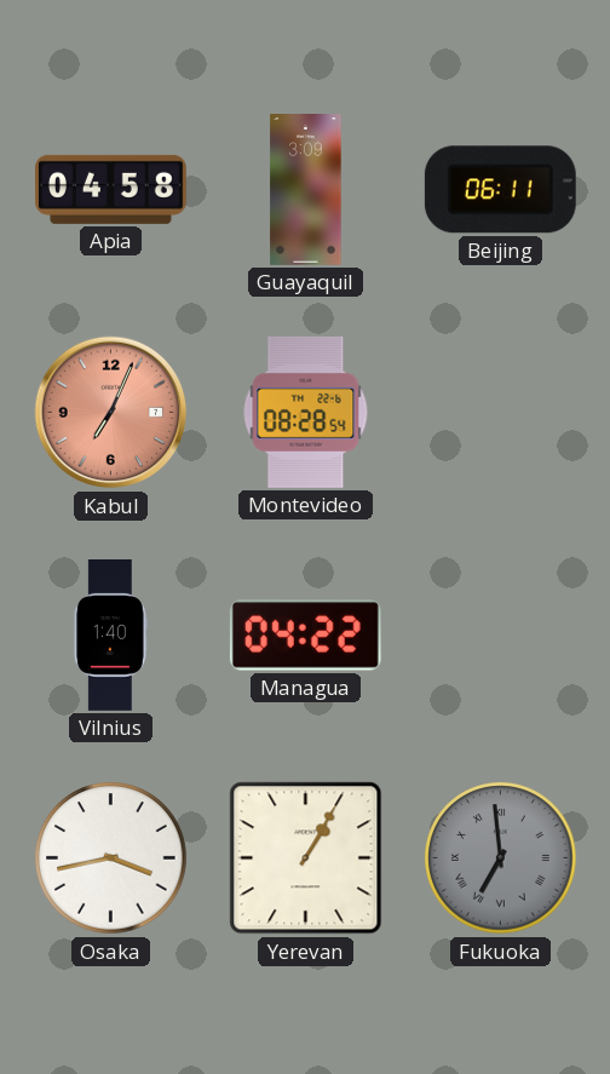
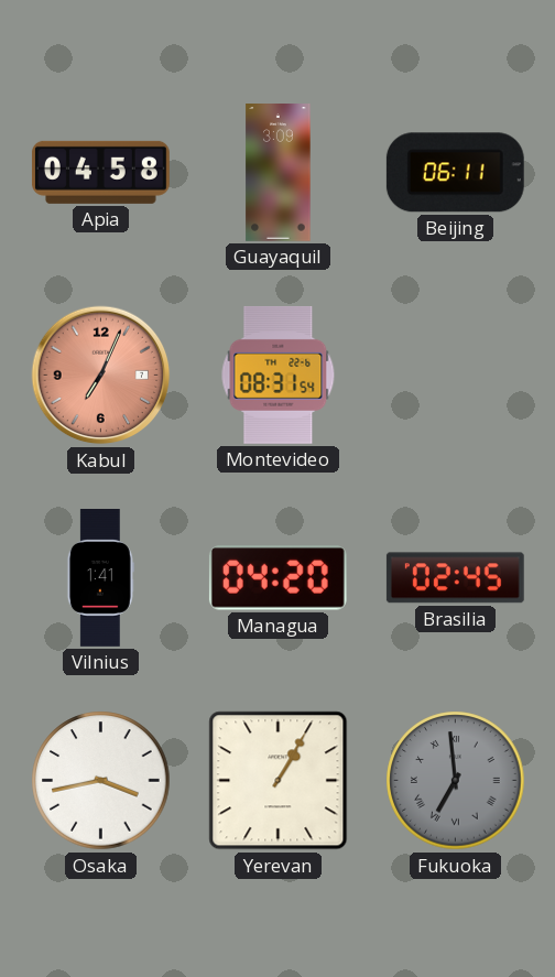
Montevideo: 08:28 -> 08:31 (279, 374)
Vilnius: 1:40 -> 1:41 (100, 578)
Managua: 04:22 -> 04:20 (277, 578)
Brasilia: none -> 02:45 (455, 578)
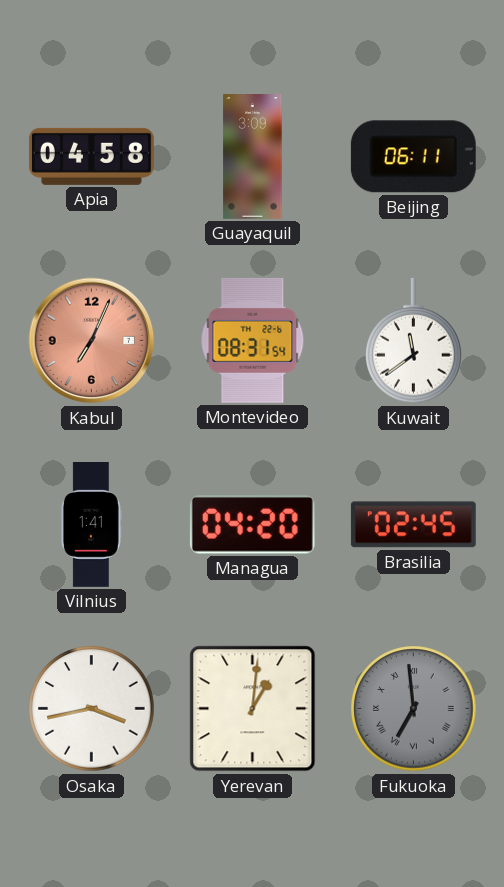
Kuwait: none -> 11:39 (414, 341)
Yerevan: 1:05 -> 1:01 (253, 709)
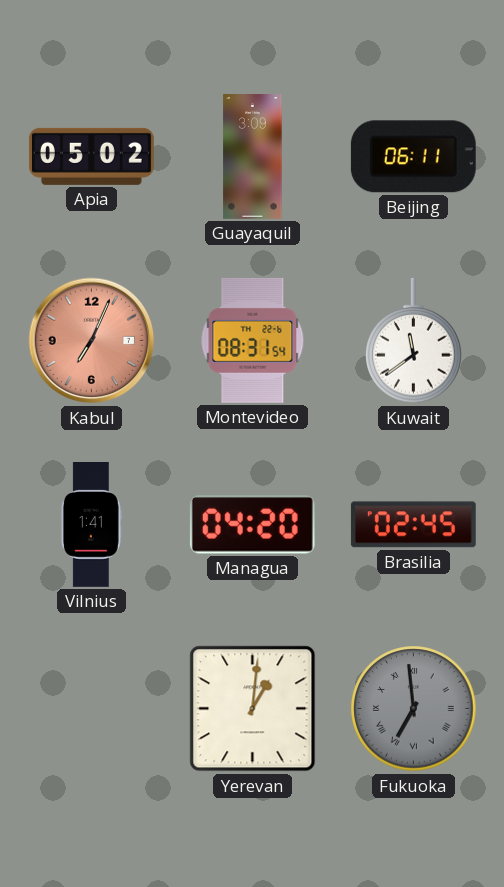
Apia: 04:58 -> 05:02 (91, 156)
Osaka: 3:43 -> none (92, 709)
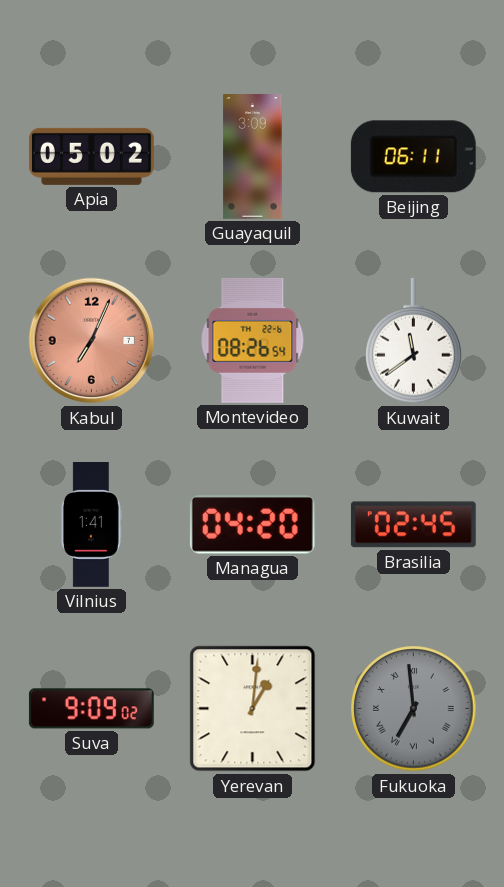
Montevideo: 08:31 -> 08:26 (253, 340)
Suva: none -> 9:09 (91, 709)
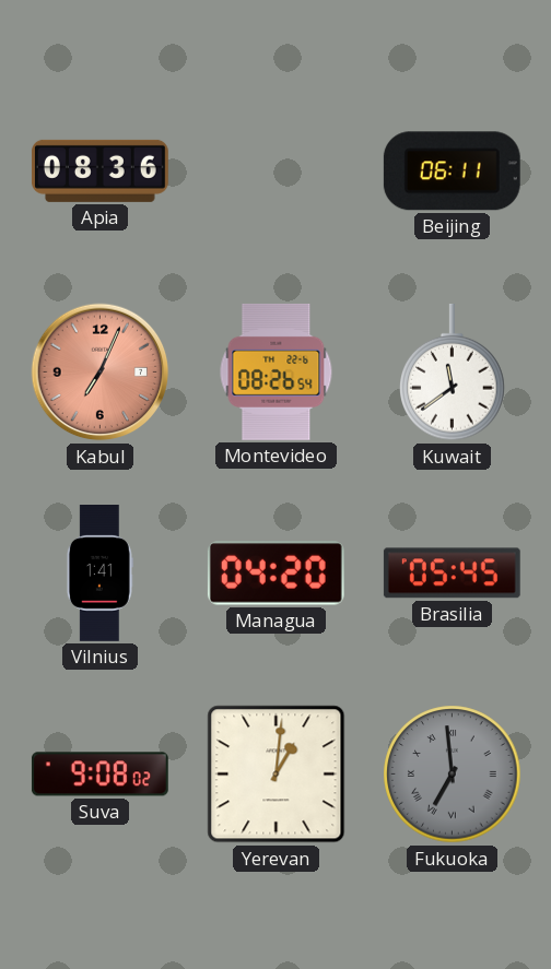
Apia: 05:02 -> 08:36 (99, 170)
Guayaquil: 3:09 -> none (253, 157)
Brasilia: 02:45 -> 05:45 (452, 574)
Suva: 9:09 -> 9:08 (99, 775)
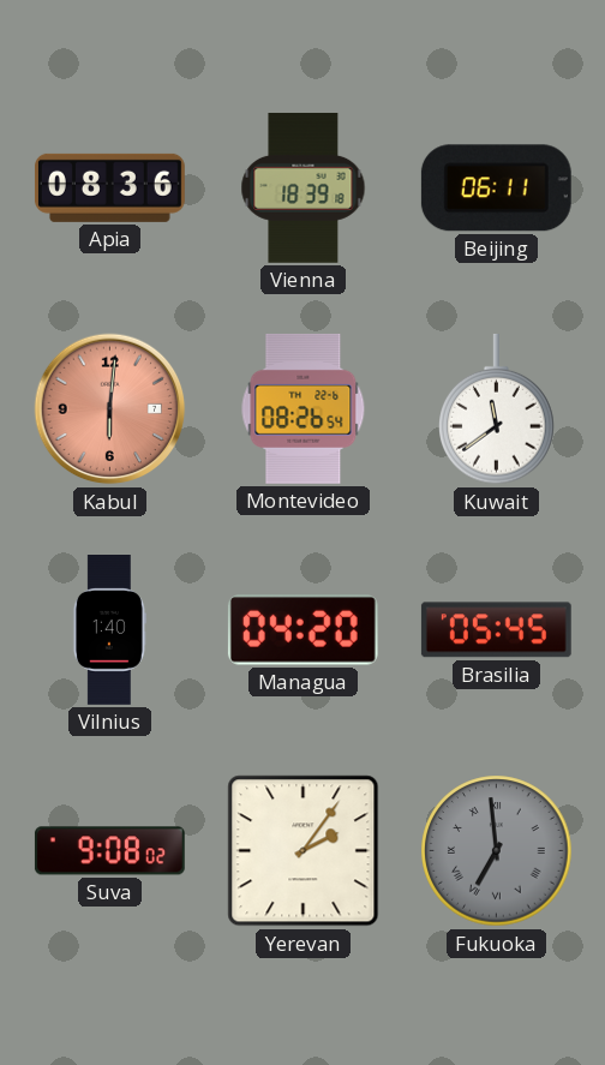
Vienna: none -> 18:39 (304, 187)
Kabul: 7:04 -> 6:01 (110, 409)
Vilnius: 1:41 -> 1:40 (109, 630)
Yerevan: 1:01 -> 2:06 (304, 851)
